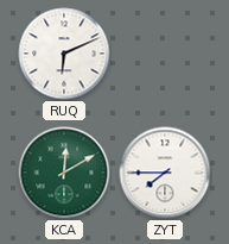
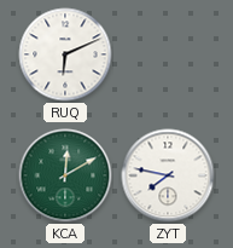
ZYT: 7:45 -> 7:47 (168, 175)
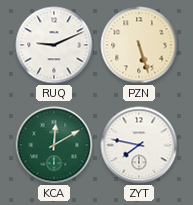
RUQ: 6:11 -> 9:11 (54, 45)
PZN: none -> 5:27 (139, 45)
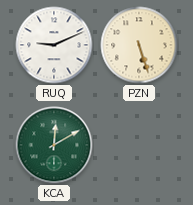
ZYT: 7:47 -> none (139, 145)
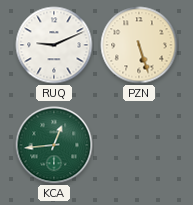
KCA: 12:10 -> 12:44 (54, 145)
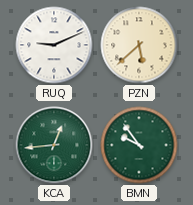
PZN: 5:27 -> 5:38 (139, 45)
BMN: none -> 9:54 (139, 145)
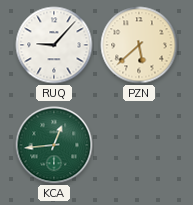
RUQ: 9:11 -> 9:07 (54, 45)
BMN: 9:54 -> none (139, 145)
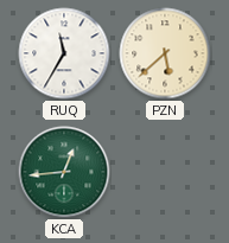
RUQ: 9:07 -> 11:35 (64, 53)
